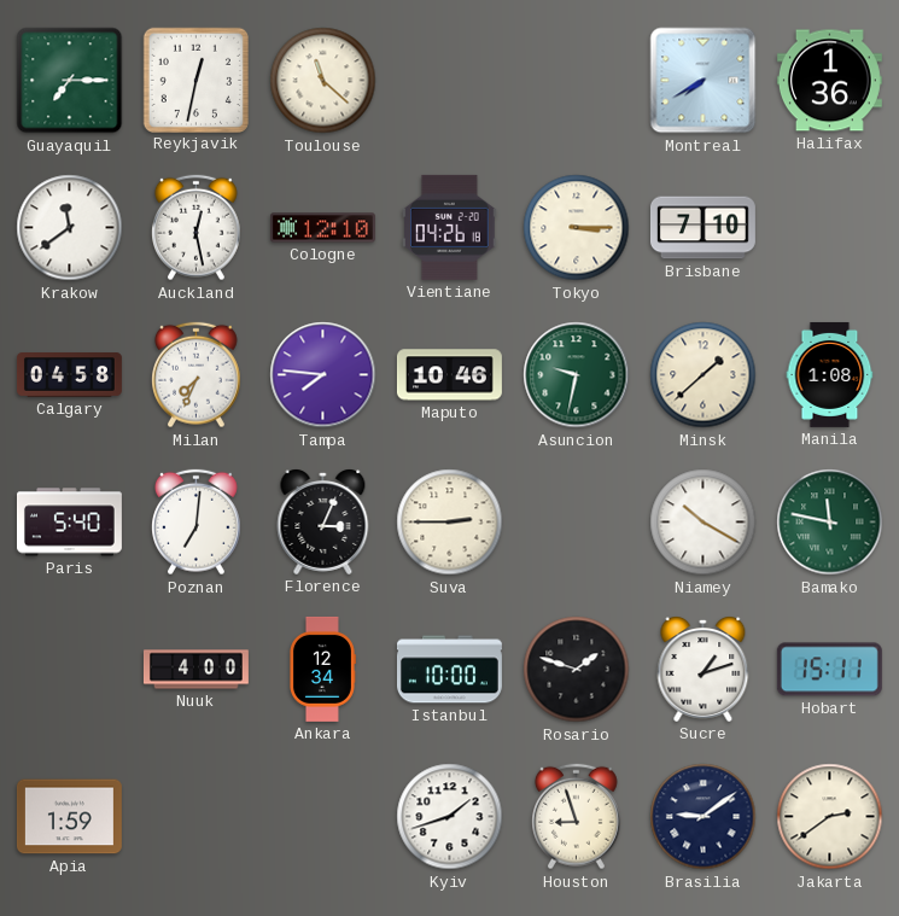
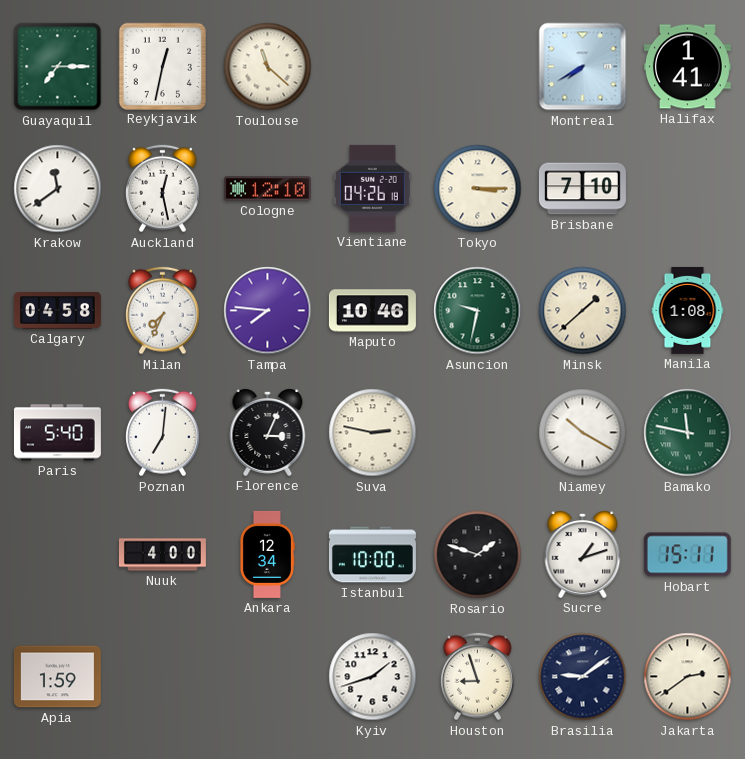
Halifax: 1:36 -> 1:41 (687, 67)
Suva: 2:45 -> 2:47 (373, 433)
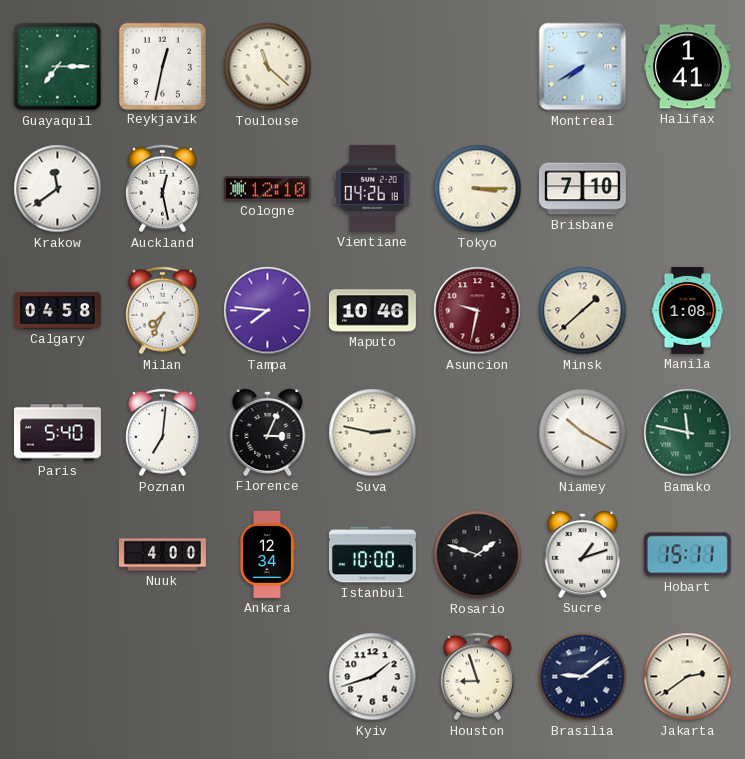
Asuncion dial: green -> burgundy (478, 311)
Apia: 1:59 -> none (57, 677)
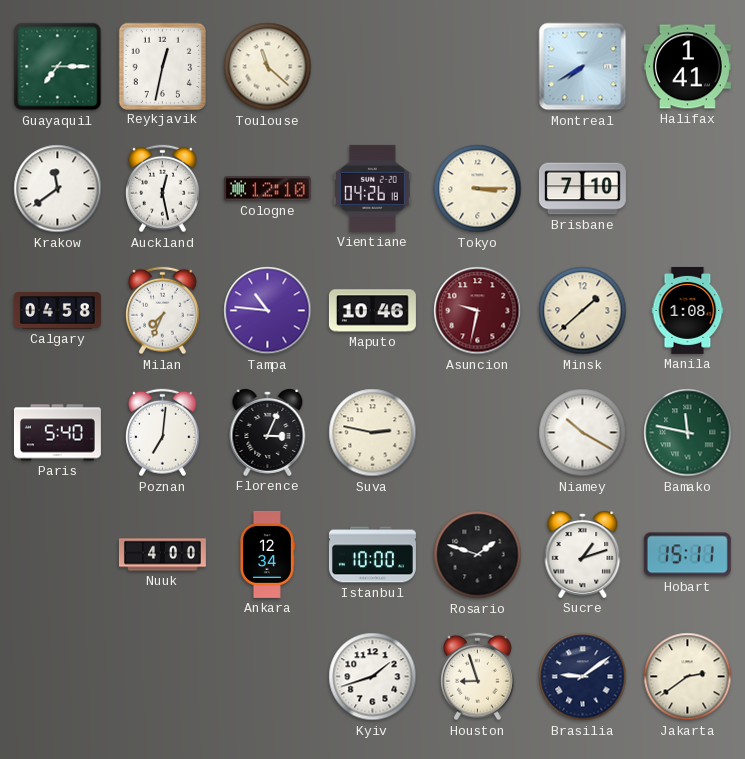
Tampa: 7:46 -> 10:46 (268, 311)
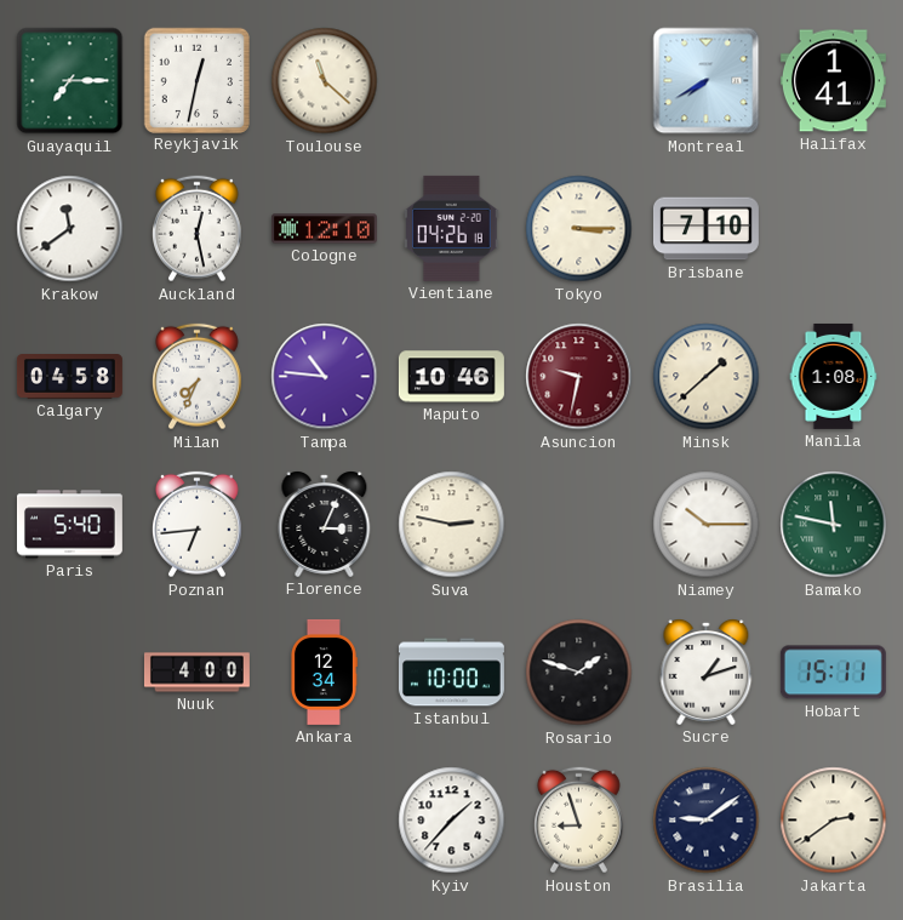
Poznan: 7:01 -> 6:44 (198, 525)
Niamey: 10:20 -> 10:15 (707, 525)
Kyiv: 1:42 -> 1:37 (452, 821)
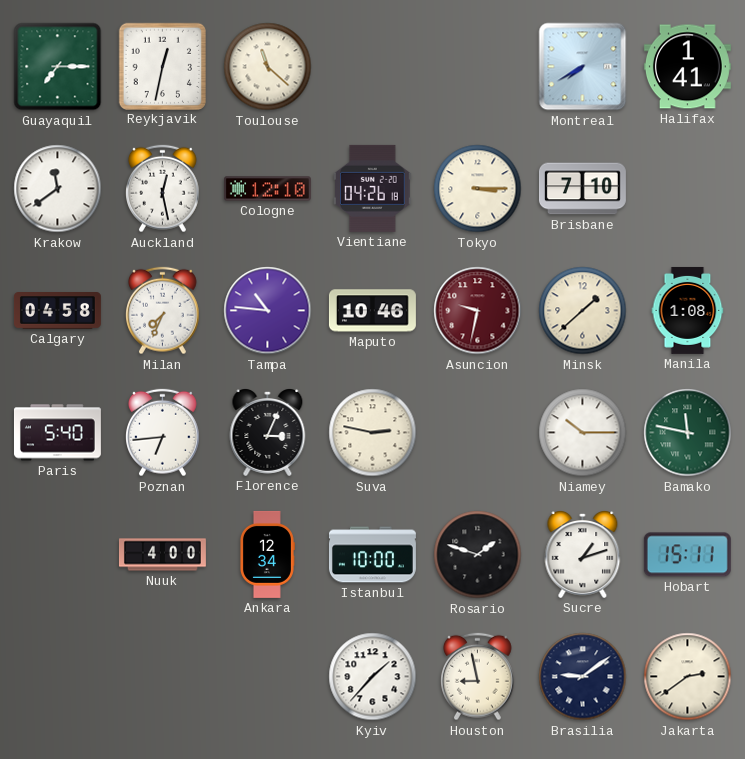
Houston: 8:57 -> 8:58 (478, 677)
